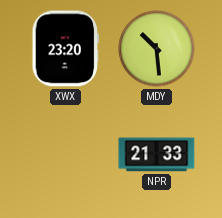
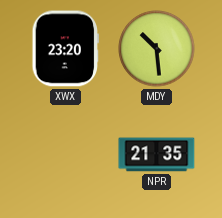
NPR: 21:33 -> 21:35 (157, 155)
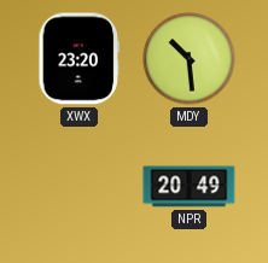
NPR: 21:35 -> 20:49 (190, 187)
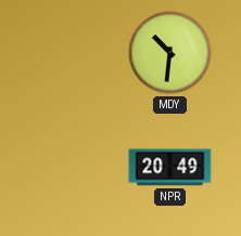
XWX: 23:20 -> none (80, 59)
MDY: 10:29 -> 10:31 (170, 53)
